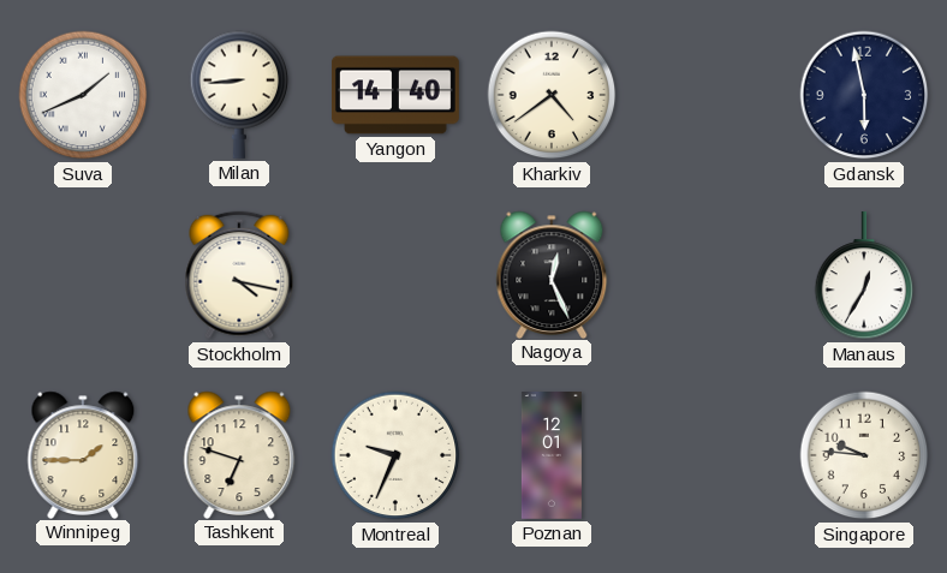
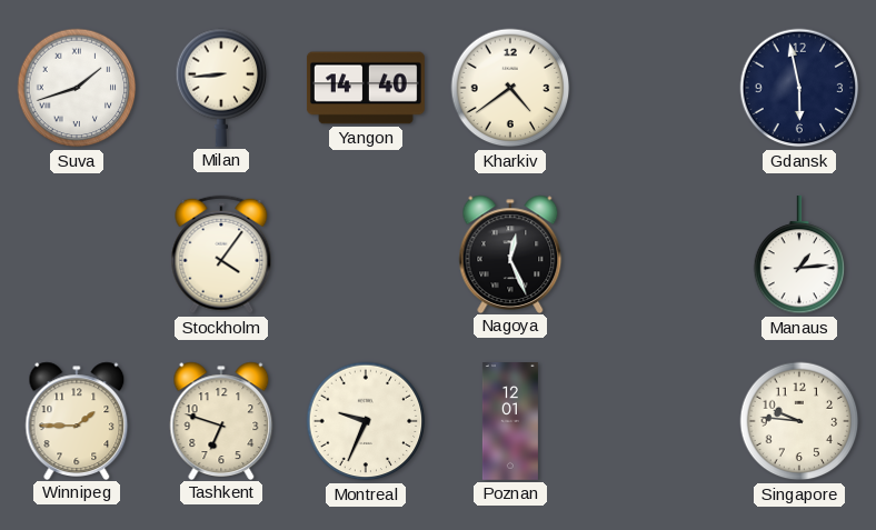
Suva: 1:41 -> 1:42 (77, 88)
Stockholm: 4:17 -> 4:06 (221, 254)
Manaus: 12:35 -> 1:14 (799, 254)
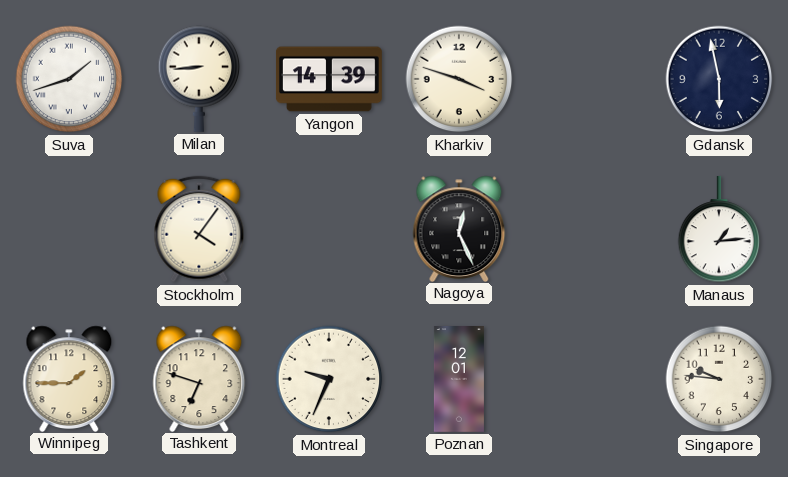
Yangon: 14:40 -> 14:39 (329, 79)
Kharkiv: 4:39 -> 3:48 (459, 79)
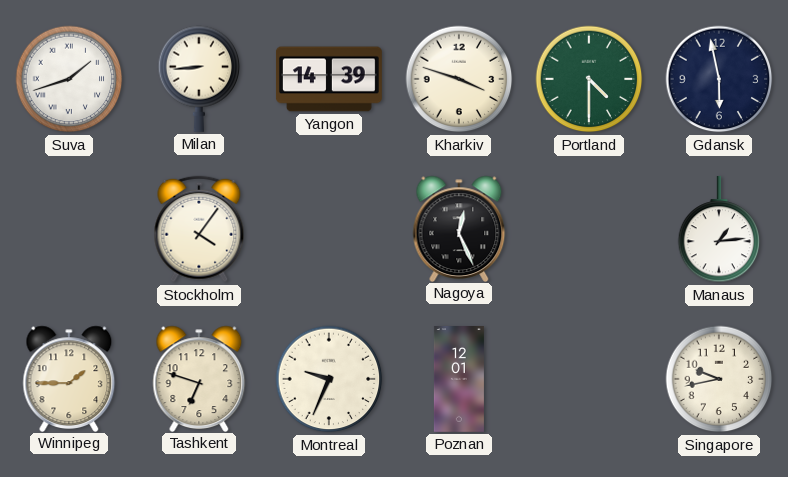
Portland: none -> 4:30 (589, 79)
Singapore: 9:46 -> 9:43 (719, 379)
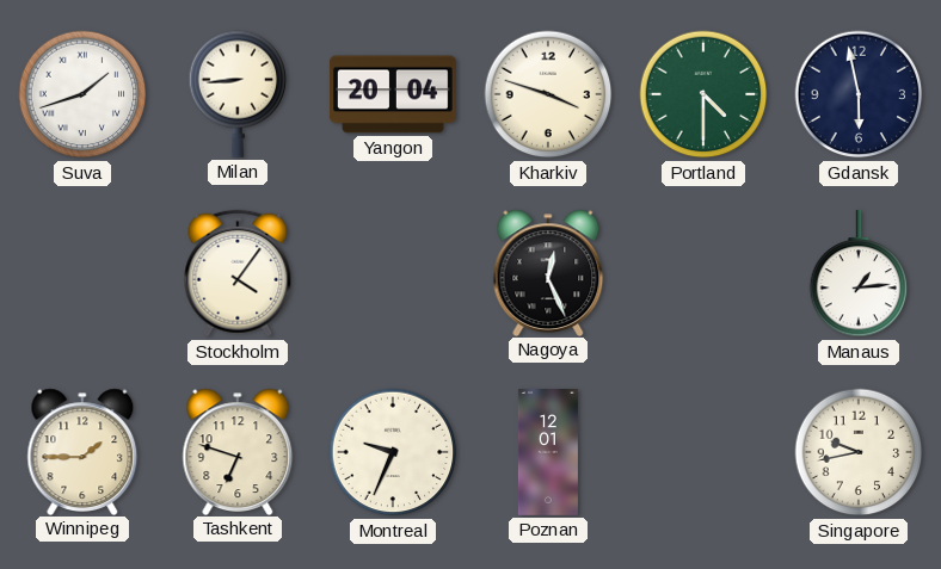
Yangon: 14:39 -> 20:04 (393, 94)
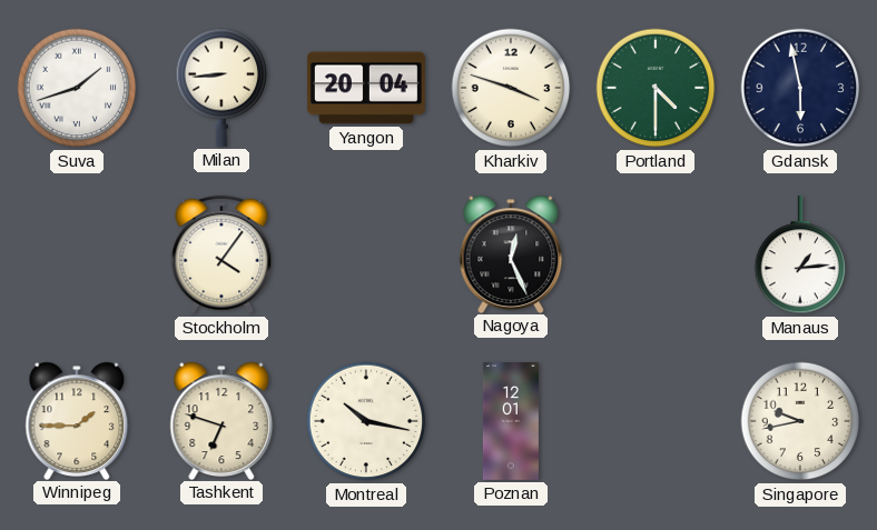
Montreal: 9:34 -> 10:17 (366, 421)
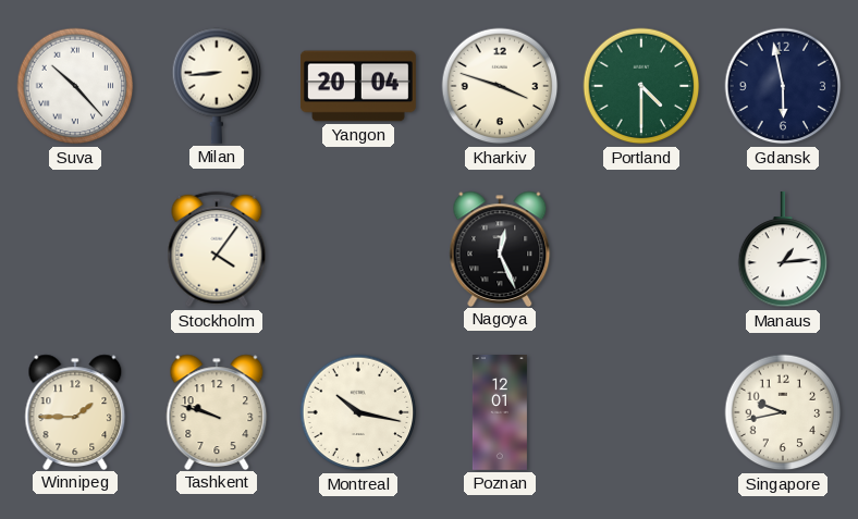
Suva: 1:42 -> 10:23 (75, 86)
Tashkent: 6:48 -> 9:48 (217, 411)
